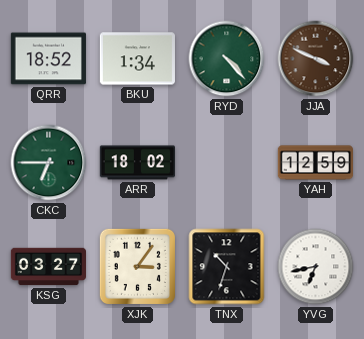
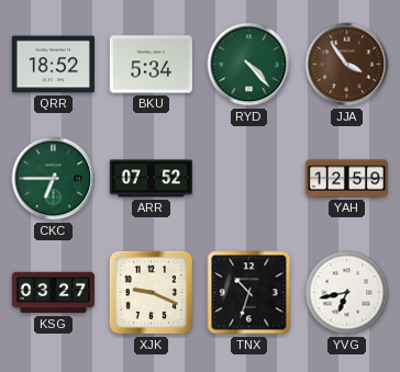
BKU: 1:34 -> 5:34 (151, 65)
JJA: 3:49 -> 3:54 (347, 65)
ARR: 18:02 -> 07:52 (151, 179)
XJK: 3:06 -> 9:19 (151, 292)
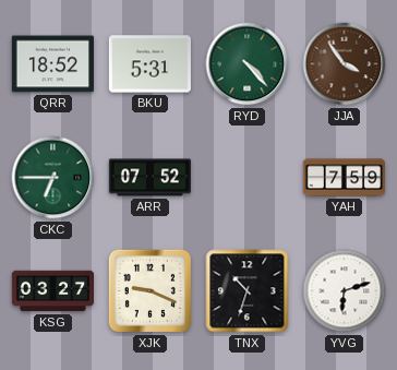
BKU: 5:34 -> 5:31 (149, 64)
YAH: 12:59 -> 7:59 (344, 178)
YVG: 6:43 -> 6:12 (345, 291)
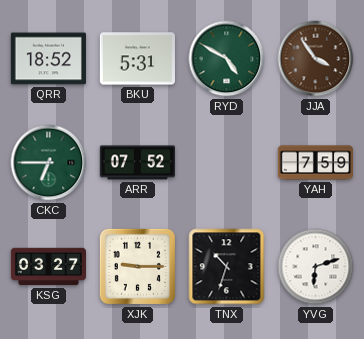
RYD: 4:23 -> 4:50 (227, 59)
XJK: 9:19 -> 9:15 (137, 266)
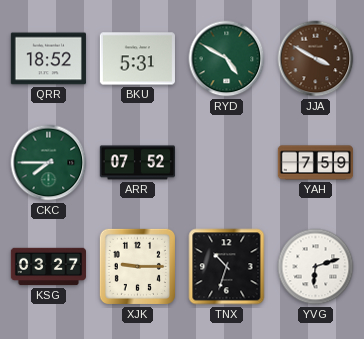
JJA: 3:54 -> 3:50 (316, 59)
CKC: 6:45 -> 7:45 (49, 163)
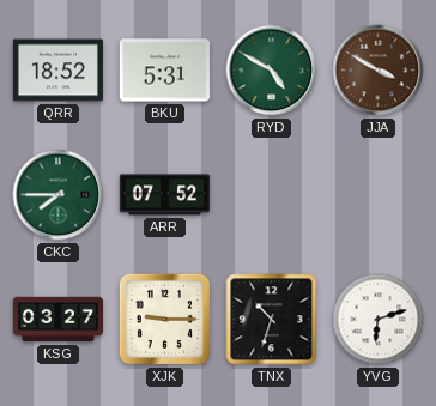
YAH: 7:59 -> none (315, 163)
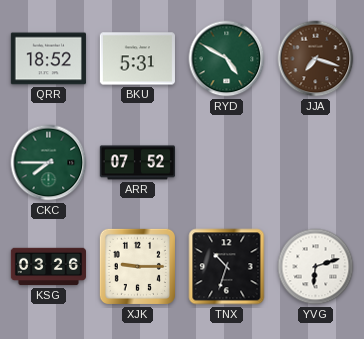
JJA: 3:50 -> 7:18 (316, 59)
KSG: 03:27 -> 03:26 (48, 267)
